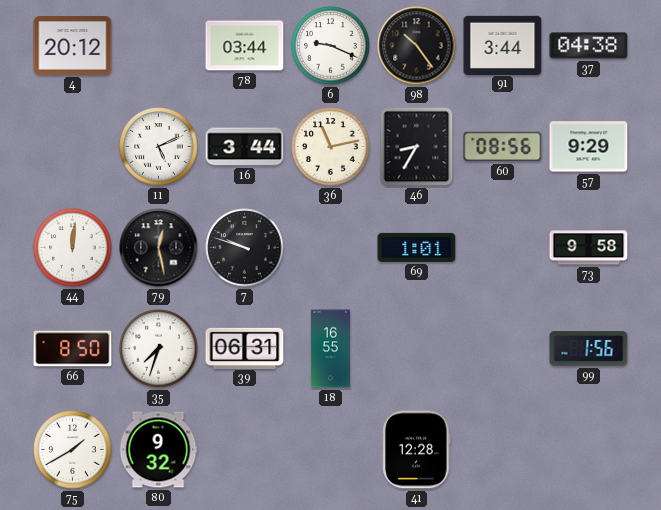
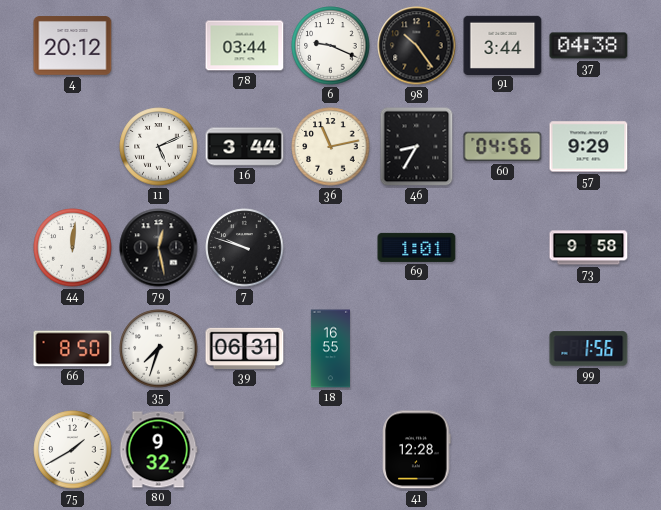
60: 08:56 -> 04:56 (503, 147)
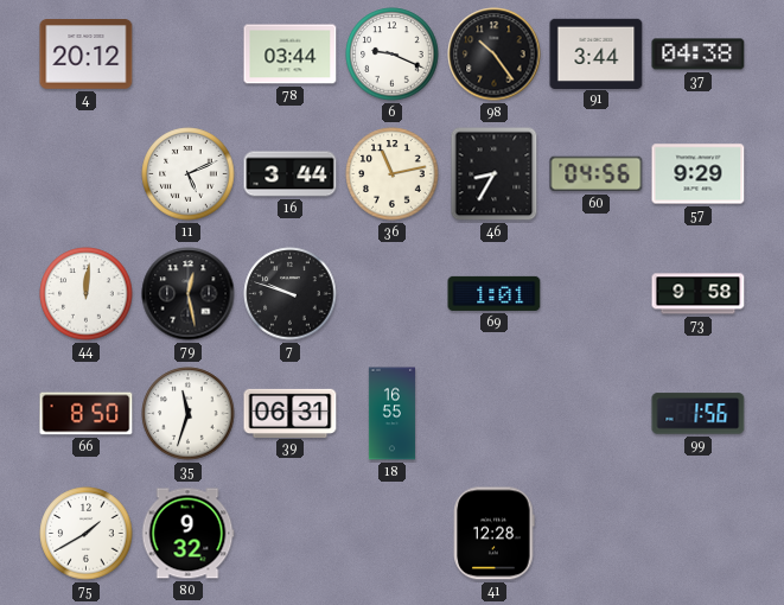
35: 7:33 -> 11:33 (189, 414)
